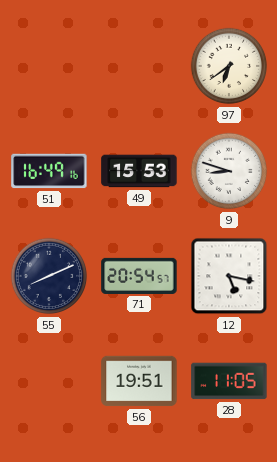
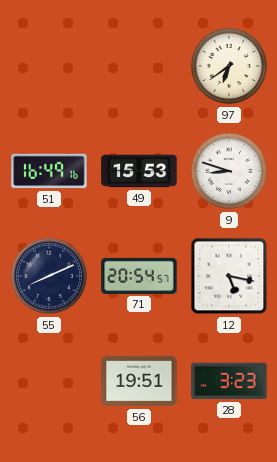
28: 11:05 -> 3:23 (229, 381)
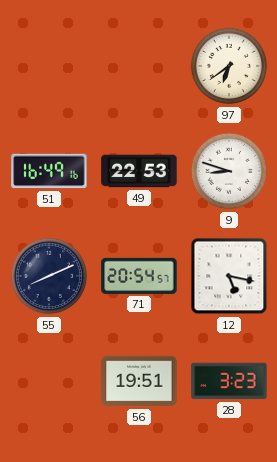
49: 15:53 -> 22:53 (139, 171)
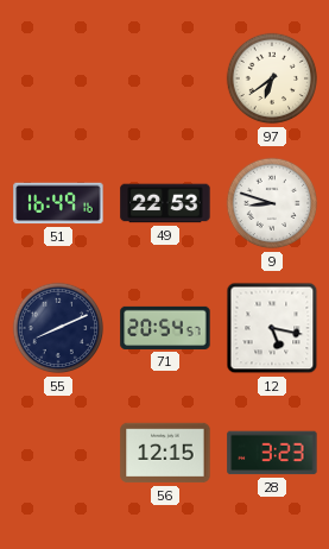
56: 19:51 -> 12:15 (165, 453)
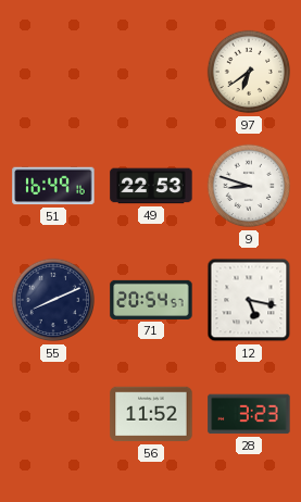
56: 12:15 -> 11:52 (151, 414)
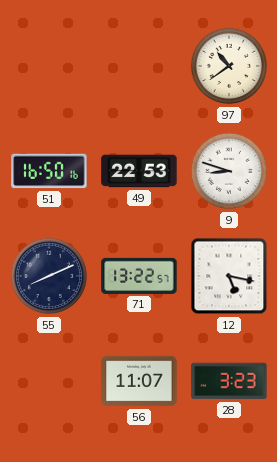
97: 6:39 -> 10:39 (229, 66)
51: 16:49 -> 16:50 (49, 171)
71: 20:54 -> 13:22 (139, 276)
56: 11:52 -> 11:07 (139, 381)
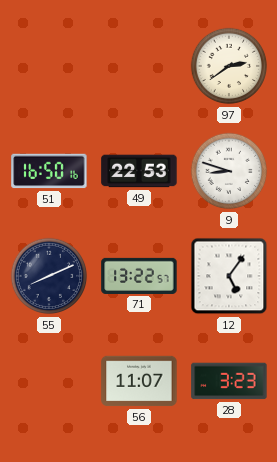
97: 10:39 -> 2:39 (229, 66)
12: 5:17 -> 5:06 (229, 276)
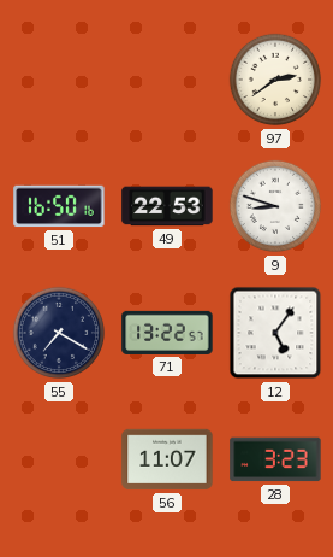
55: 8:11 -> 7:20 (59, 333)
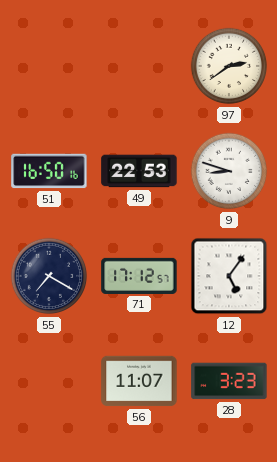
71: 13:22 -> 17:12 (139, 276)
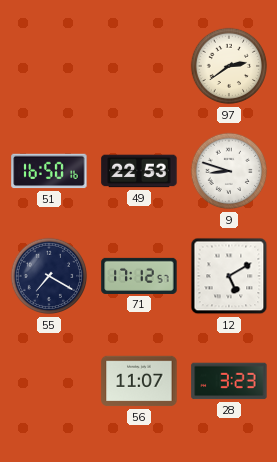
12: 5:06 -> 5:10 (229, 276)
